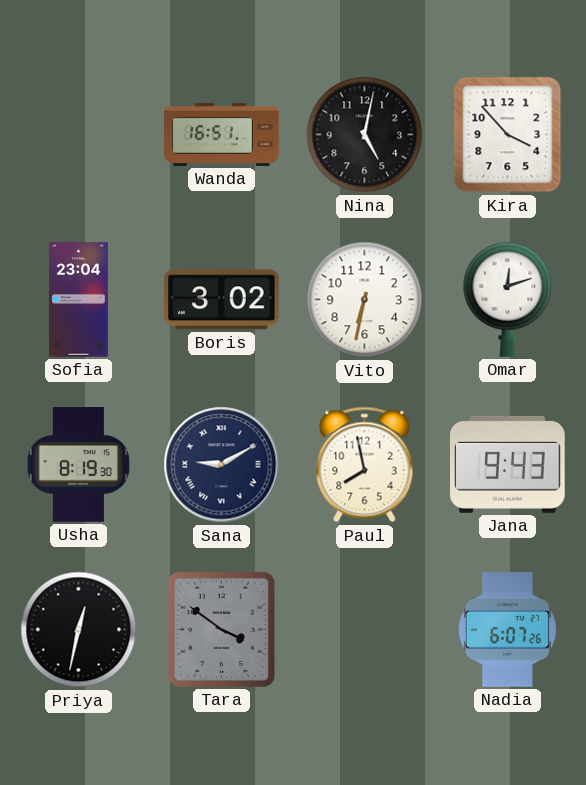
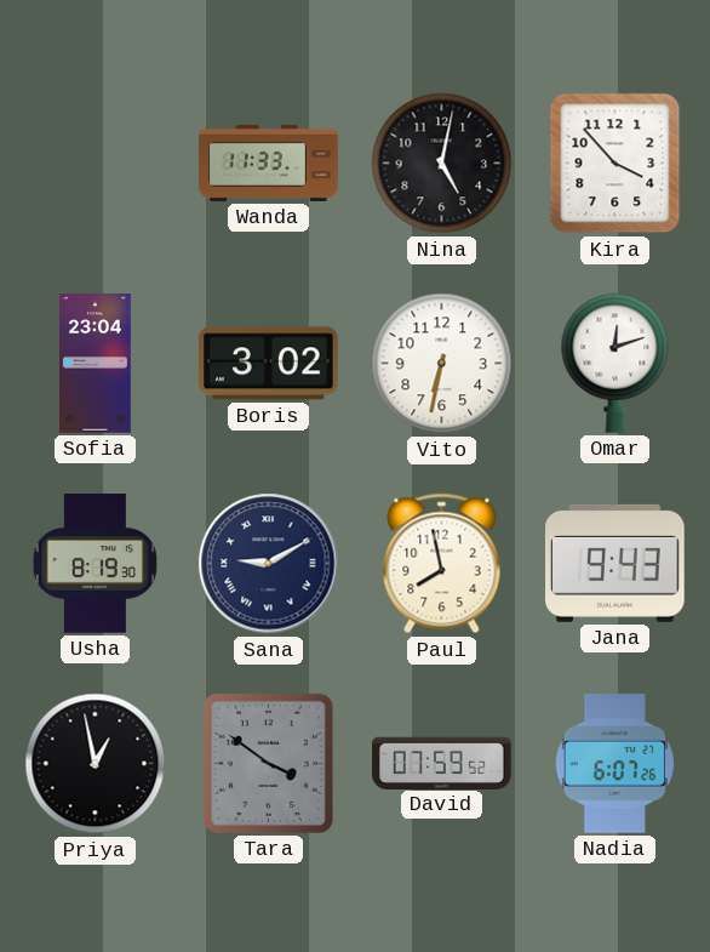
Wanda: 16:51 -> 11:33 (269, 163)
Priya: 12:32 -> 12:58 (96, 764)
David: none -> 07:59 (442, 763)
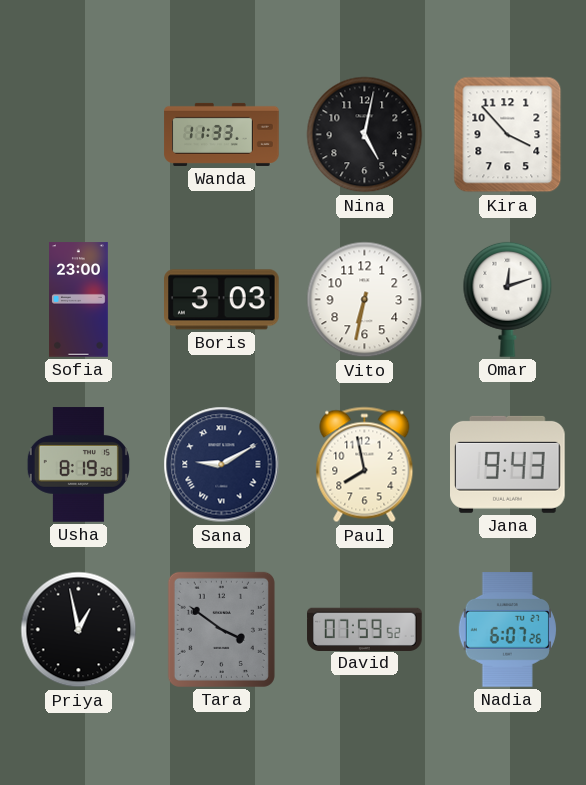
Sofia: 23:04 -> 23:00 (79, 300)
Boris: 3:02 -> 3:03 (222, 300)
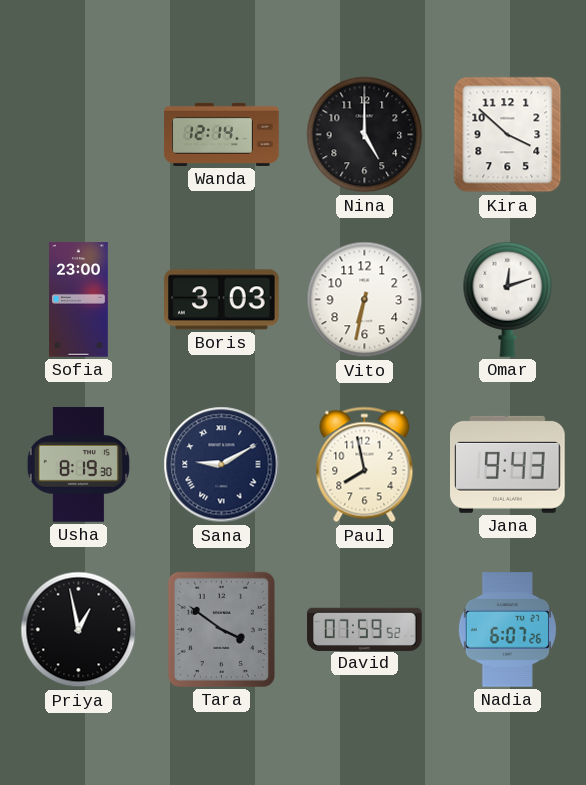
Wanda: 11:33 -> 12:14 (222, 134)
Nina: 5:02 -> 5:00 (365, 135)
Kira: 3:53 -> 3:52 (508, 135)
